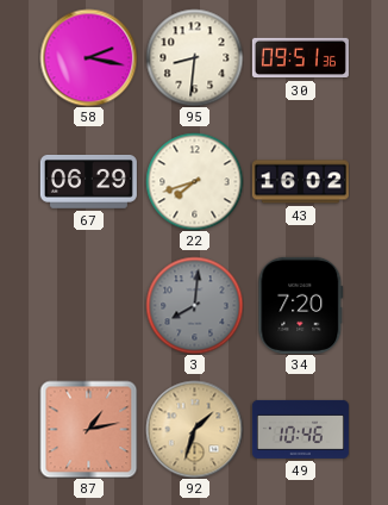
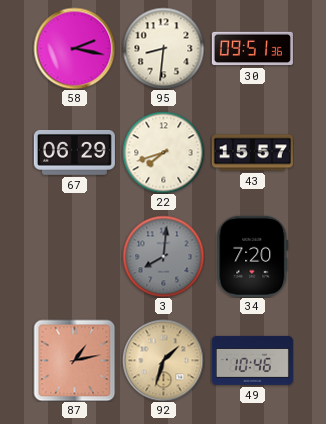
43: 16:02 -> 15:57 (252, 153)
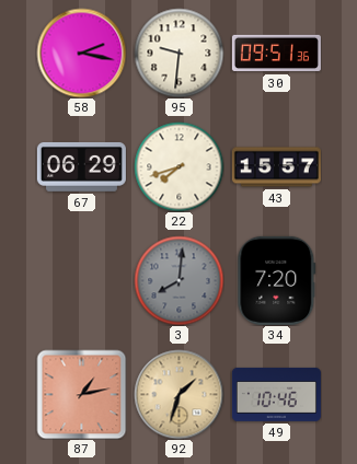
95: 8:31 -> 9:31 (178, 53)
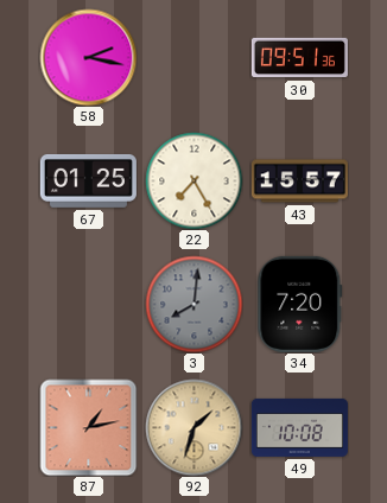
95: 9:31 -> none (178, 53)
67: 06:29 -> 01:25 (88, 182)
22: 7:42 -> 7:25 (193, 180)
49: 10:46 -> 10:08 (299, 427)
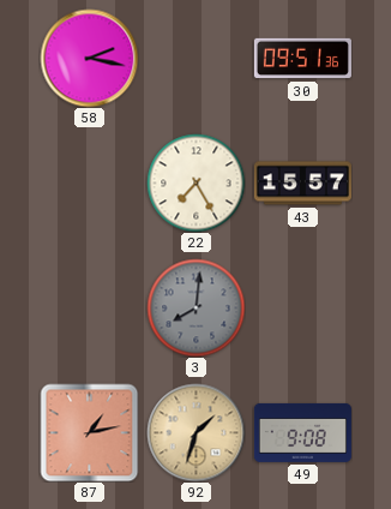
67: 01:25 -> none (88, 182)
34: 7:20 -> none (300, 304)
49: 10:08 -> 9:08 (302, 432)
